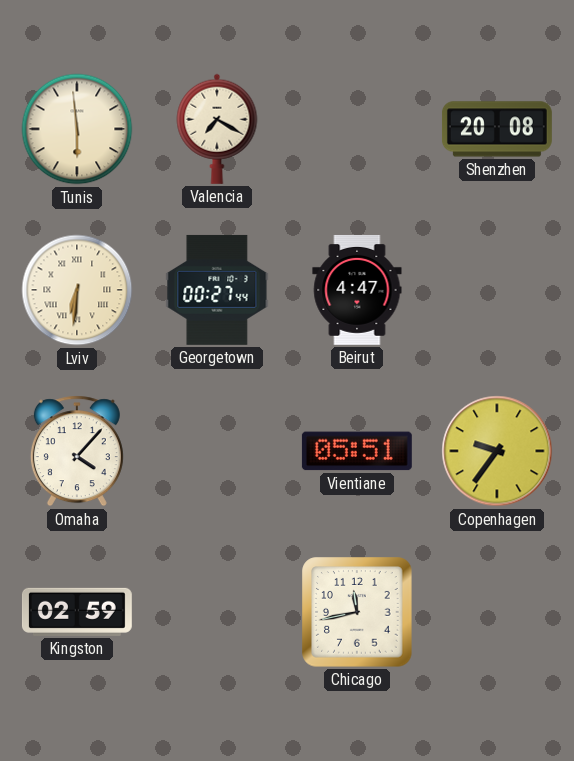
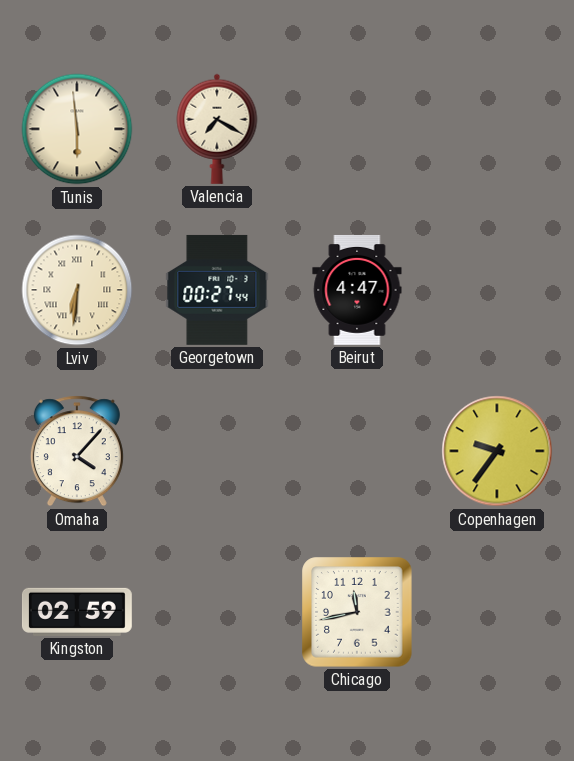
Shenzhen: 20:08 -> none (497, 129)
Vientiane: 05:51 -> none (357, 451)
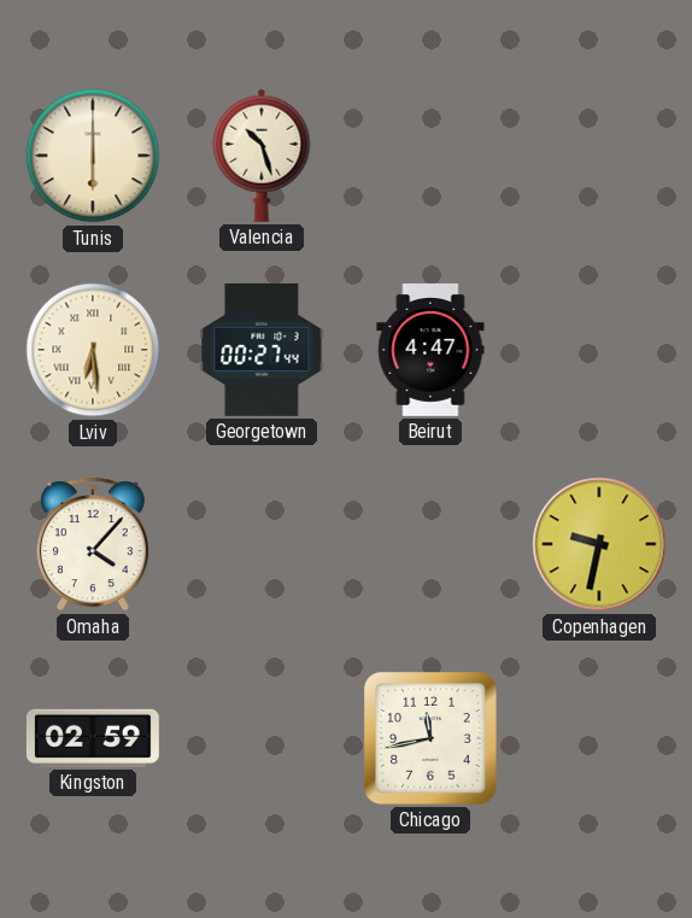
Tunis: 5:59 -> 6:00 (93, 156)
Valencia: 7:20 -> 10:27 (262, 156)
Lviv: 6:31 -> 6:29 (93, 350)
Copenhagen: 9:36 -> 9:32 (599, 544)
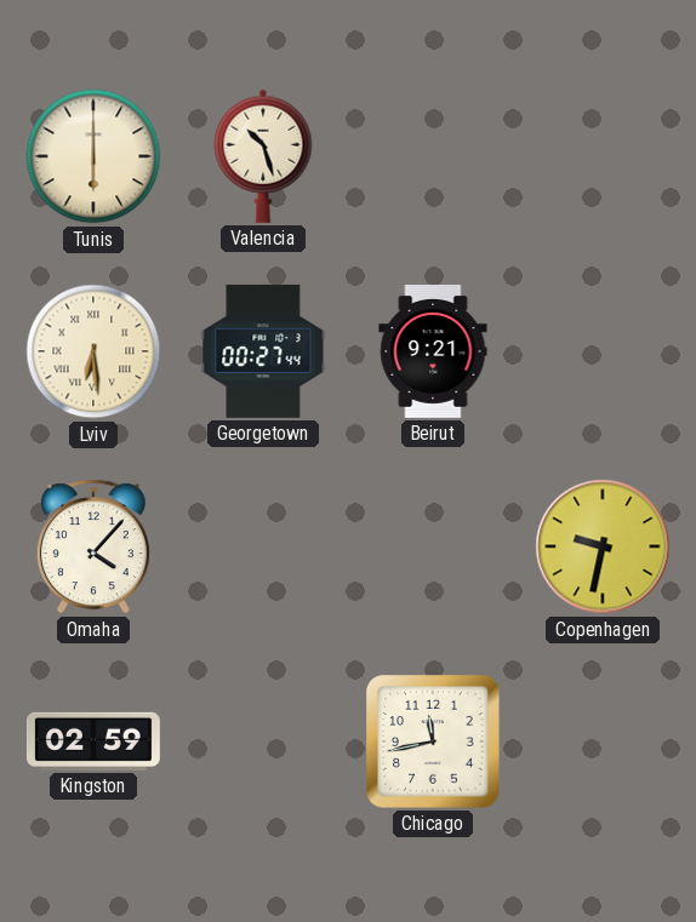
Beirut: 4:47 -> 9:21 (433, 351)
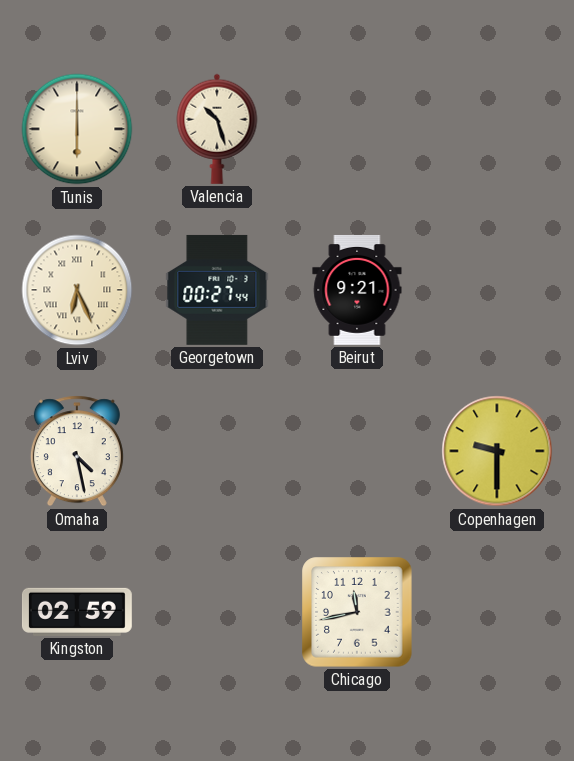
Lviv: 6:29 -> 6:26 (77, 290)
Omaha: 4:07 -> 4:28 (77, 451)
Copenhagen: 9:32 -> 9:30 (497, 451)
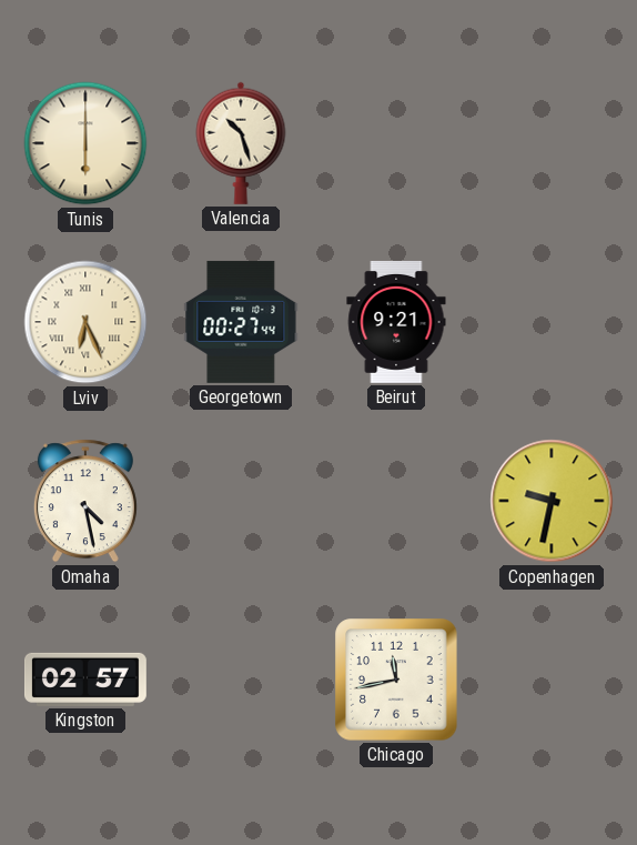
Copenhagen: 9:30 -> 9:32 (552, 501)
Kingston: 02:59 -> 02:57 (85, 680)
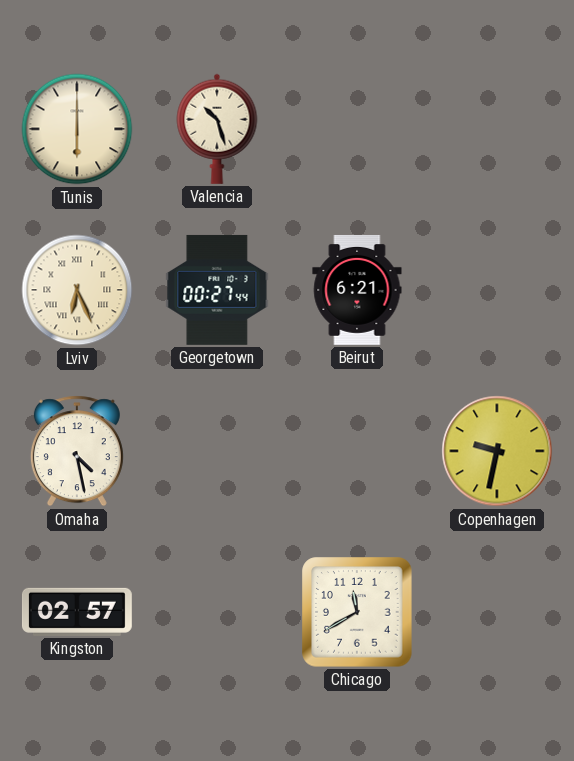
Beirut: 9:21 -> 6:21 (357, 290)
Chicago: 11:43 -> 11:40 (357, 612)
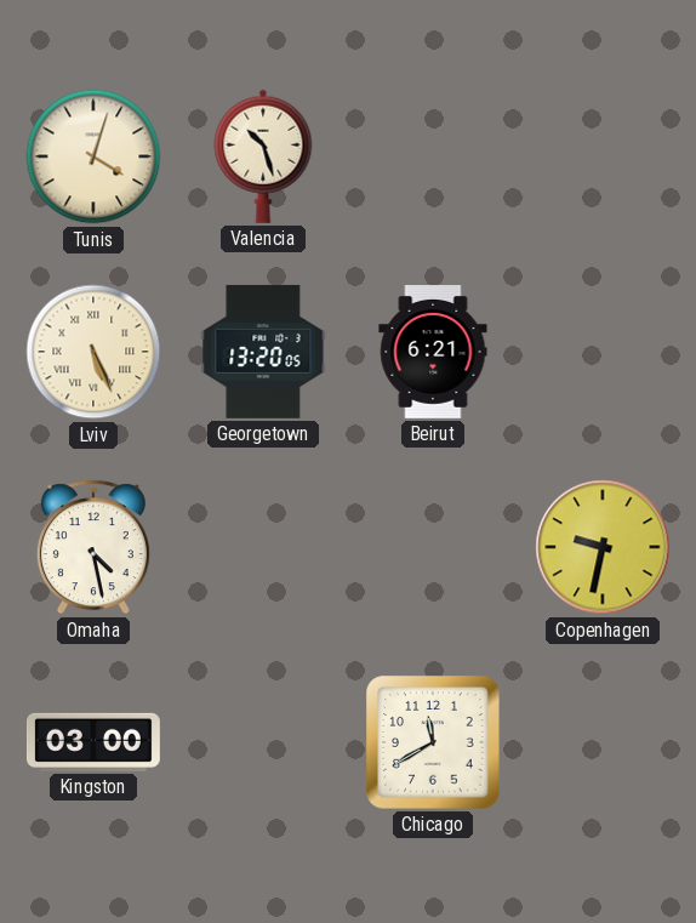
Tunis: 6:00 -> 4:03 (93, 156)
Lviv: 6:26 -> 5:26 (93, 352)
Georgetown: 00:27 -> 13:20 (263, 352)
Kingston: 02:57 -> 03:00 (93, 742)
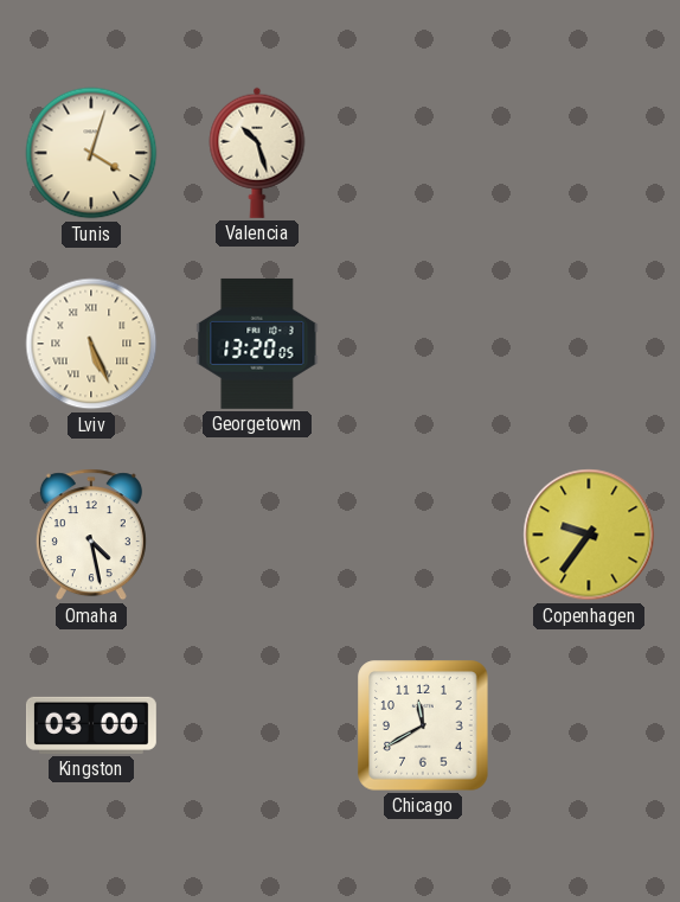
Beirut: 6:21 -> none (433, 352)
Copenhagen: 9:32 -> 9:36 (589, 535)
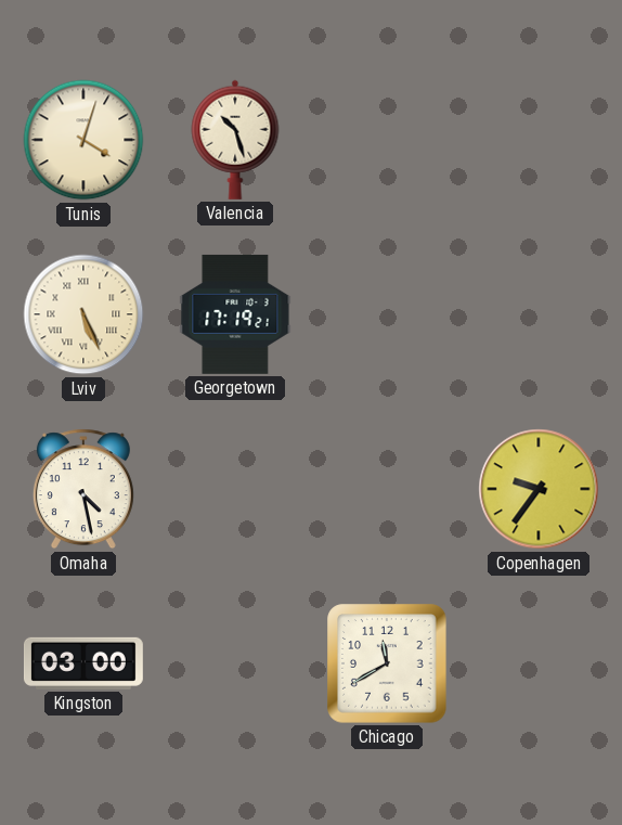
Georgetown: 13:20 -> 17:19 (235, 314)
